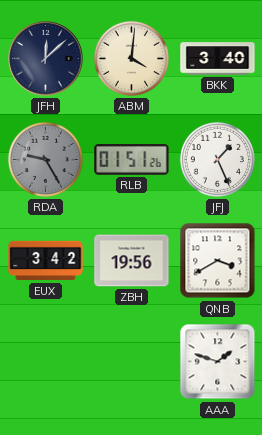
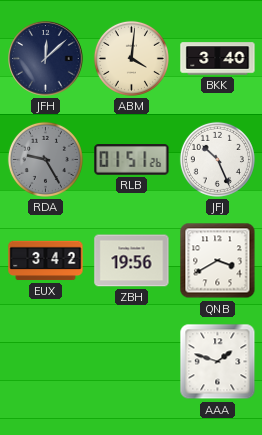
JFJ: 1:26 -> 10:26 (217, 159)
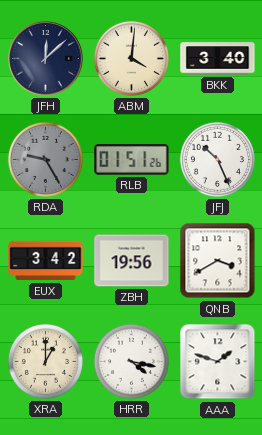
XRA: none -> 1:00 (45, 361)
HRR: none -> 4:17 (131, 361)
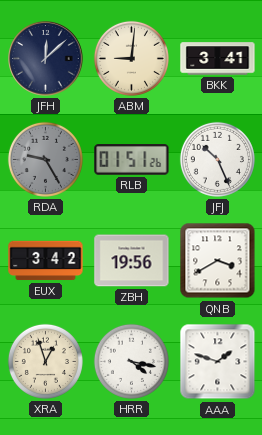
ABM: 4:01 -> 9:01 (131, 58)
BKK: 3:40 -> 3:41 (218, 59)
XRA: 1:00 -> 12:57 (45, 361)
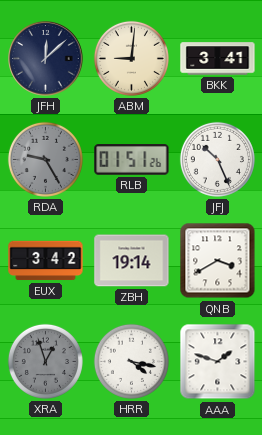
ZBH: 19:56 -> 19:14 (132, 261)
XRA dial: cream -> grey (45, 361)
